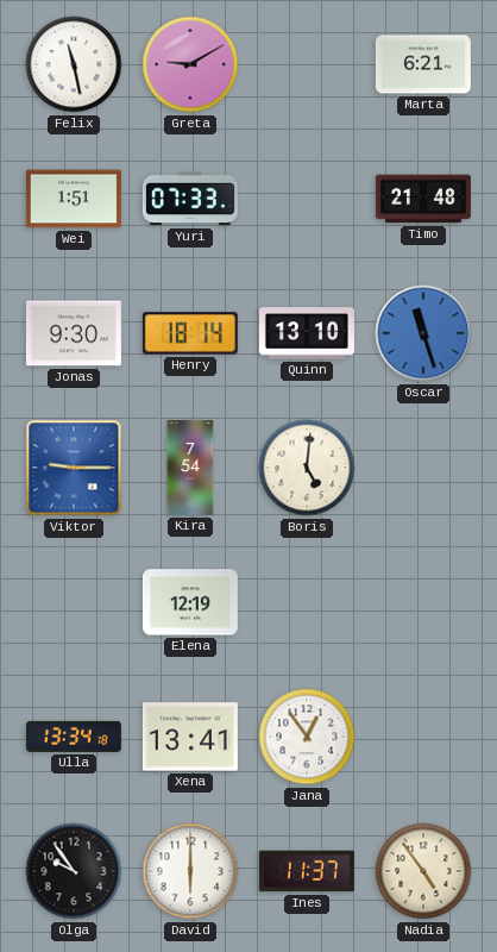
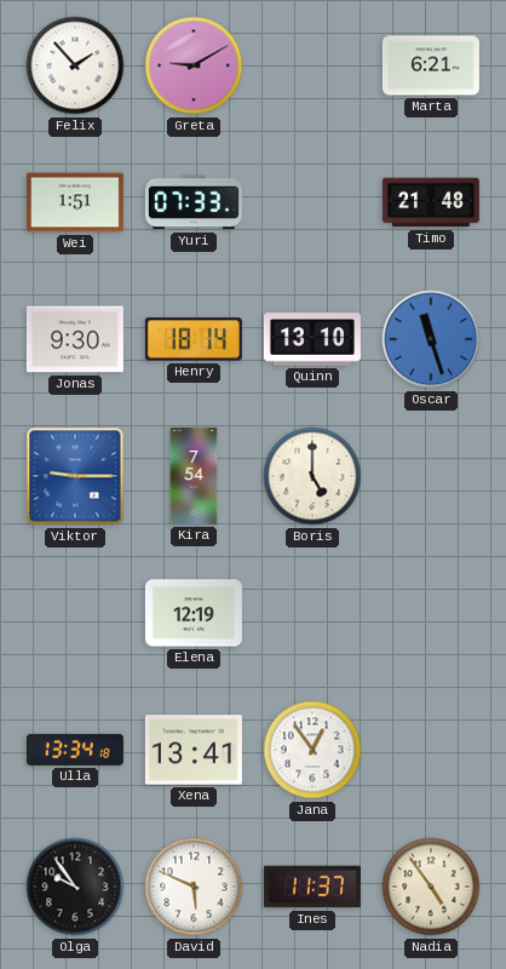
Felix: 11:28 -> 1:53 (75, 65)
Boris: 5:01 -> 5:00 (312, 476)
David: 6:00 -> 5:49 (194, 887)
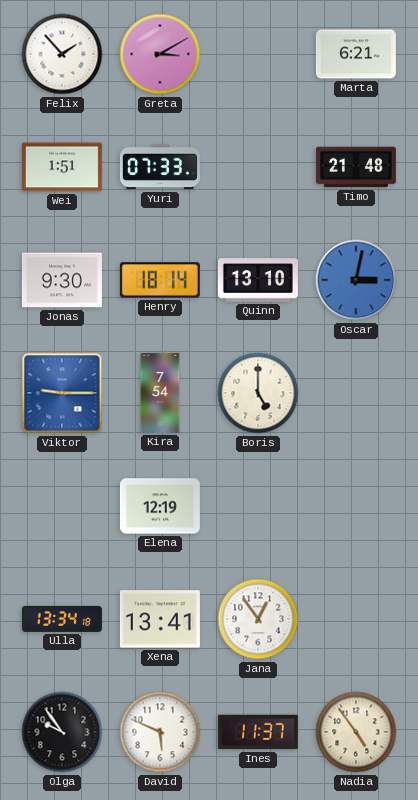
Greta: 9:10 -> 3:10 (160, 54)
Oscar: 11:27 -> 3:02 (356, 280)
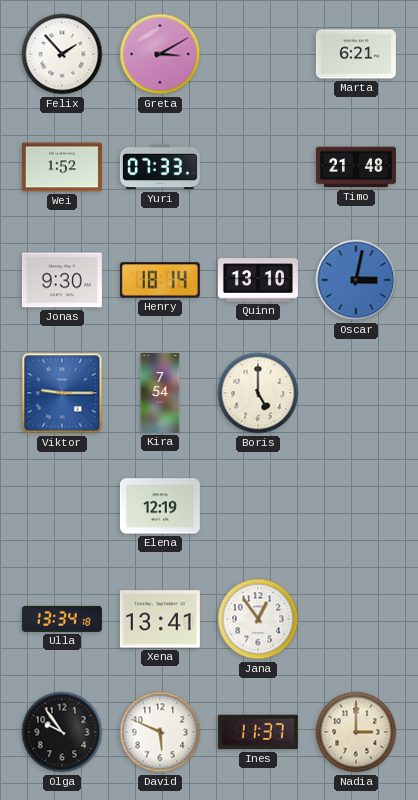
Wei: 1:51 -> 1:52 (62, 167)
Nadia: 4:54 -> 3:00 (356, 732)
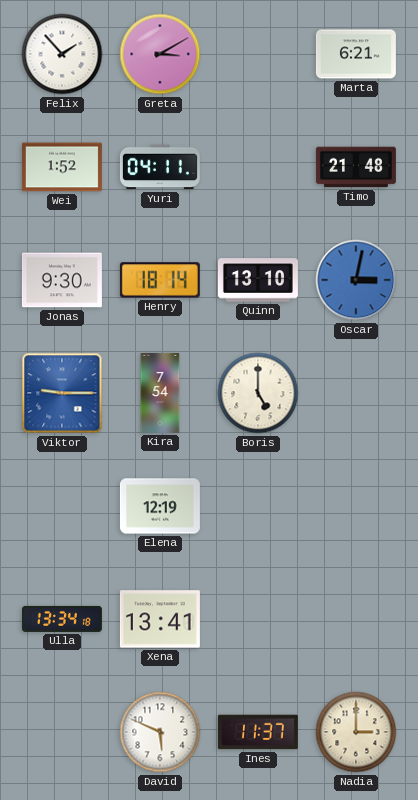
Yuri: 07:33 -> 04:11 (160, 167)
Jana: 12:54 -> none (258, 619)
Olga: 9:54 -> none (62, 732)
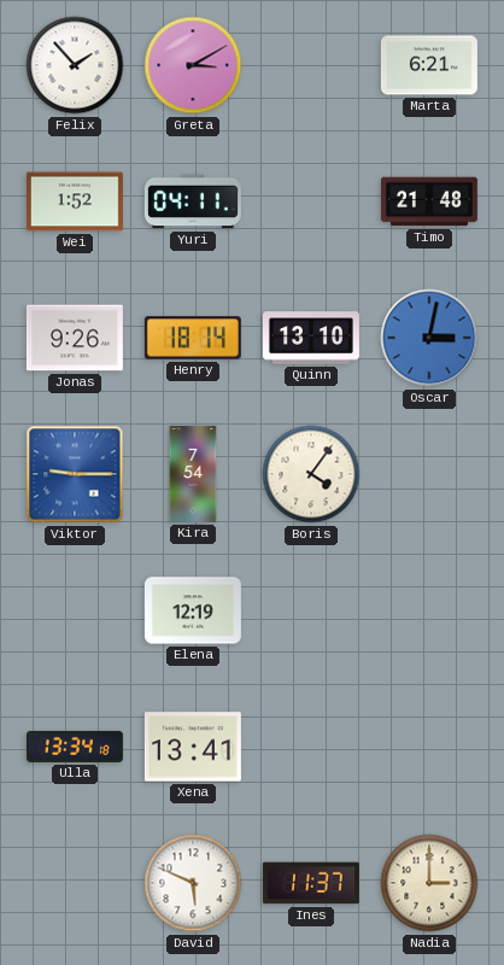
Jonas: 9:30 -> 9:26 (75, 338)
Boris: 5:00 -> 4:06 (311, 474)
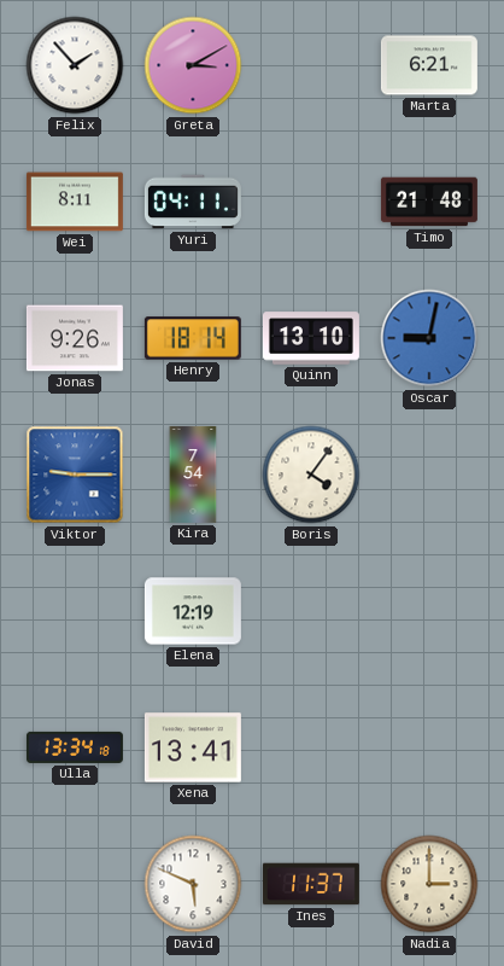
Wei: 1:52 -> 8:11 (75, 202)
Oscar: 3:02 -> 9:02 (429, 338)
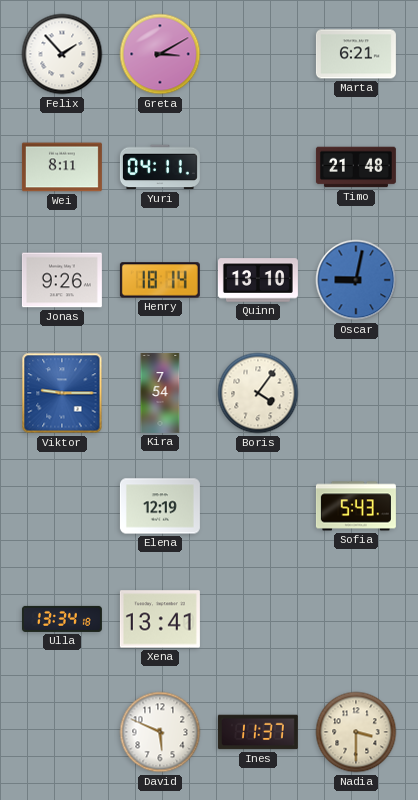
Sofia: none -> 5:43 (356, 506)
Nadia: 3:00 -> 3:30 (356, 732)
